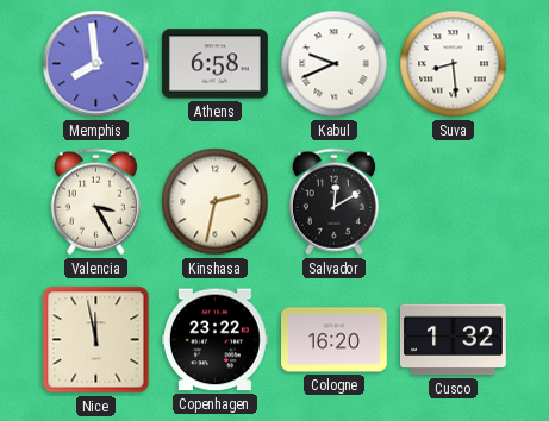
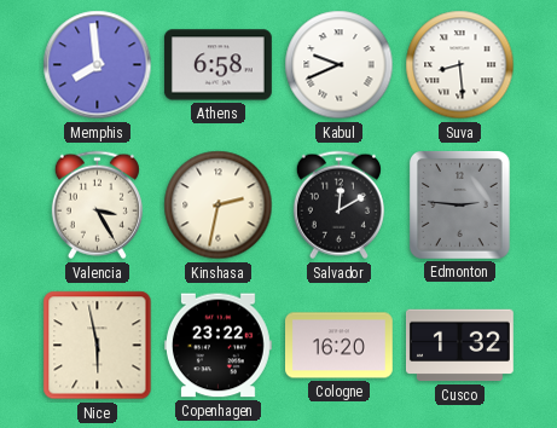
Edmonton: none -> 2:46 (459, 204)
Nice: 11:58 -> 5:58 (98, 346)
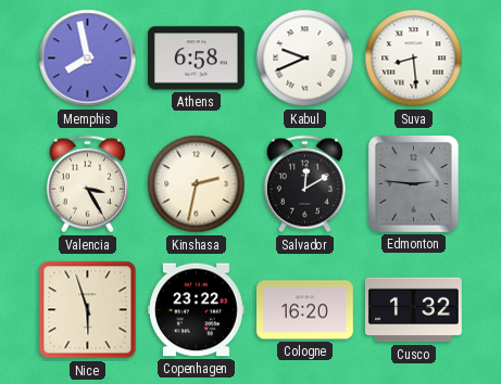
Memphis: 7:59 -> 7:58 (88, 59)
Nice: 5:58 -> 5:57 (88, 310)
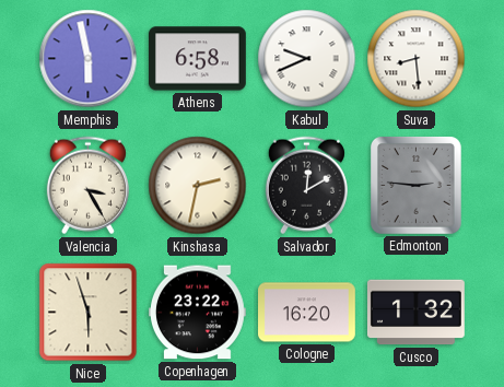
Memphis: 7:58 -> 5:58 (89, 59)
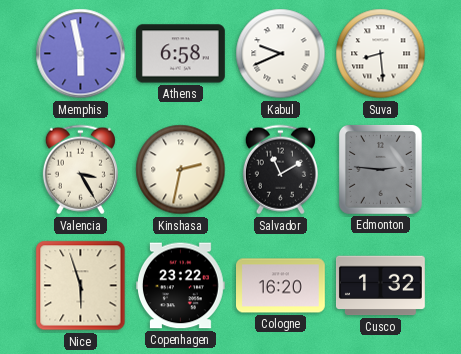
Salvador: 12:10 -> 11:10 (280, 170)
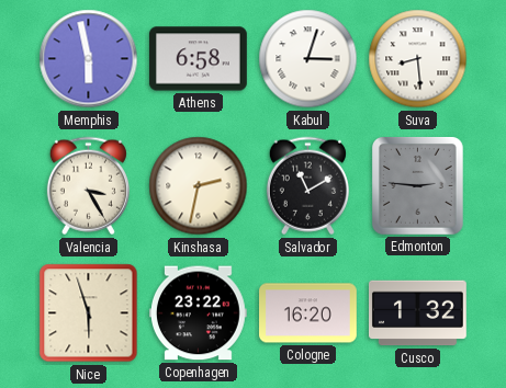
Kabul: 9:41 -> 3:03 (308, 59)
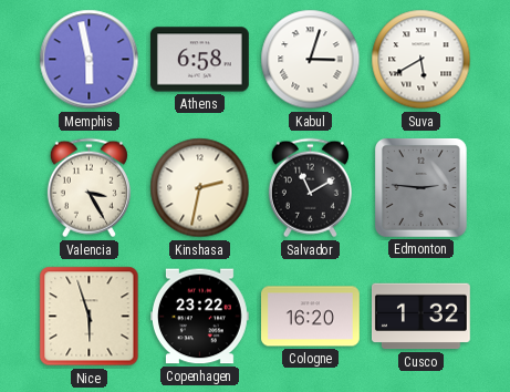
Suva: 8:29 -> 5:40 (421, 60)
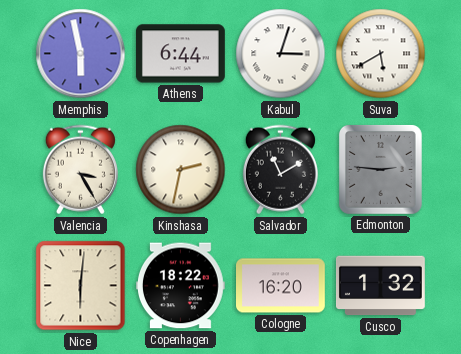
Athens: 6:58 -> 6:44 (180, 54)
Nice: 5:57 -> 6:01 (81, 286)
Copenhagen: 23:22 -> 18:22 (181, 286)
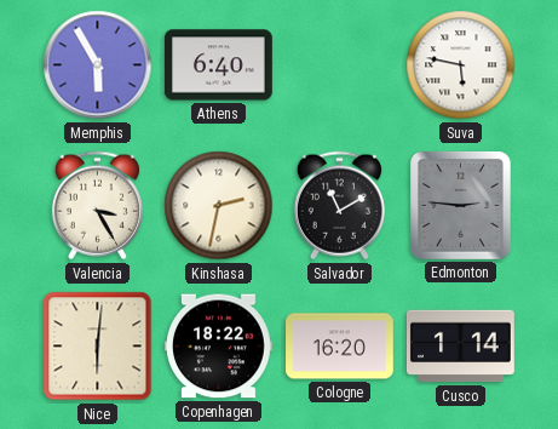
Memphis: 5:58 -> 5:55 (98, 65)
Athens: 6:44 -> 6:40 (218, 65)
Kabul: 3:03 -> none (281, 54)
Suva: 5:40 -> 5:47 (461, 65)
Cusco: 1:32 -> 1:14 (461, 347)
